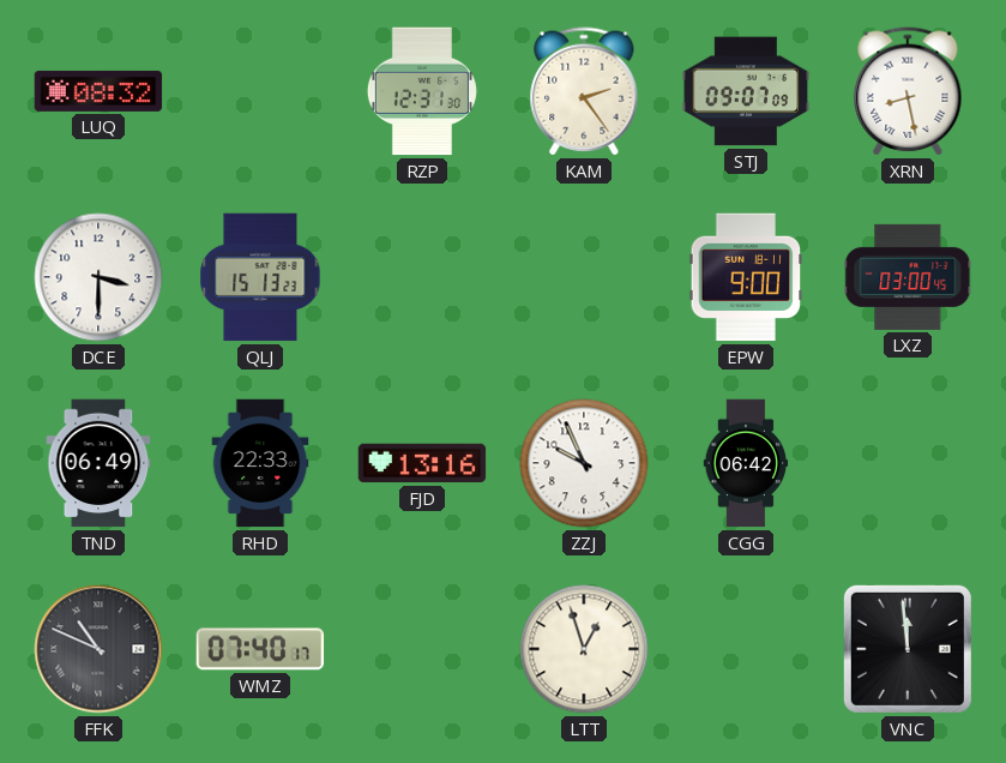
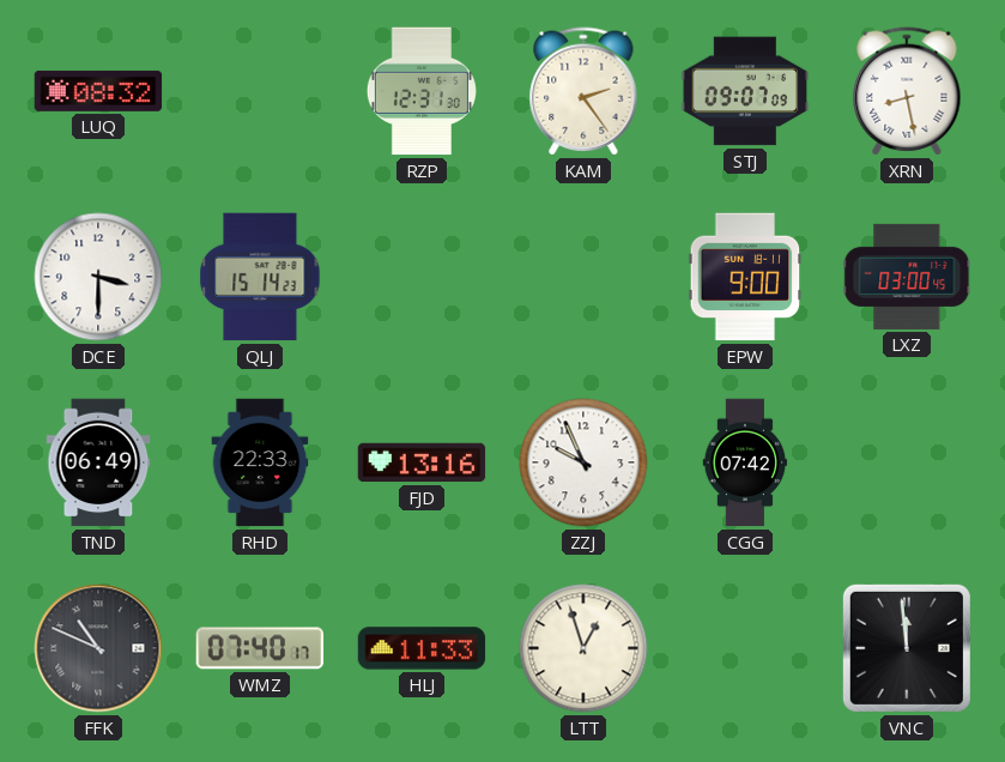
QLJ: 15:13 -> 15:14 (260, 277)
CGG: 06:42 -> 07:42 (745, 462)
HLJ: none -> 11:33 (422, 648)
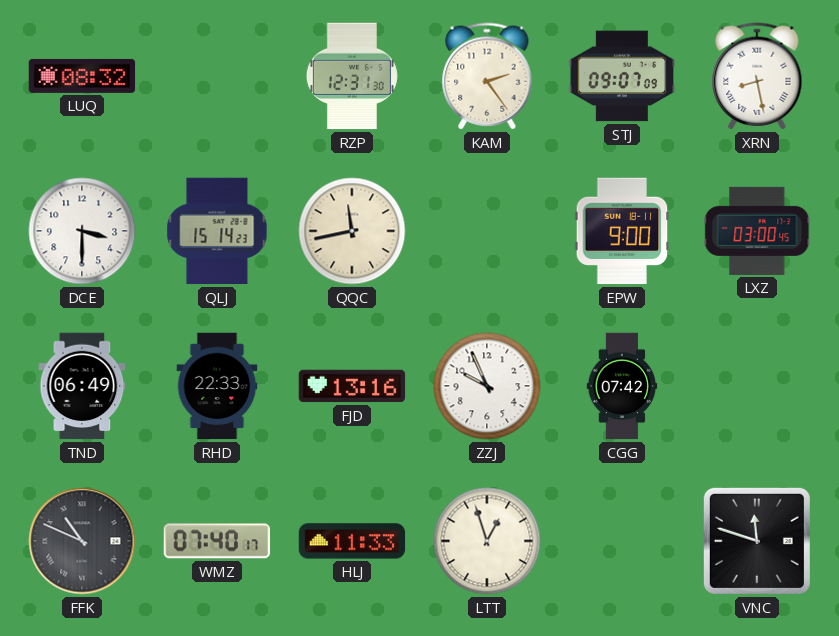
QQC: none -> 11:43 (352, 231)
VNC: 11:59 -> 11:48 (757, 541)
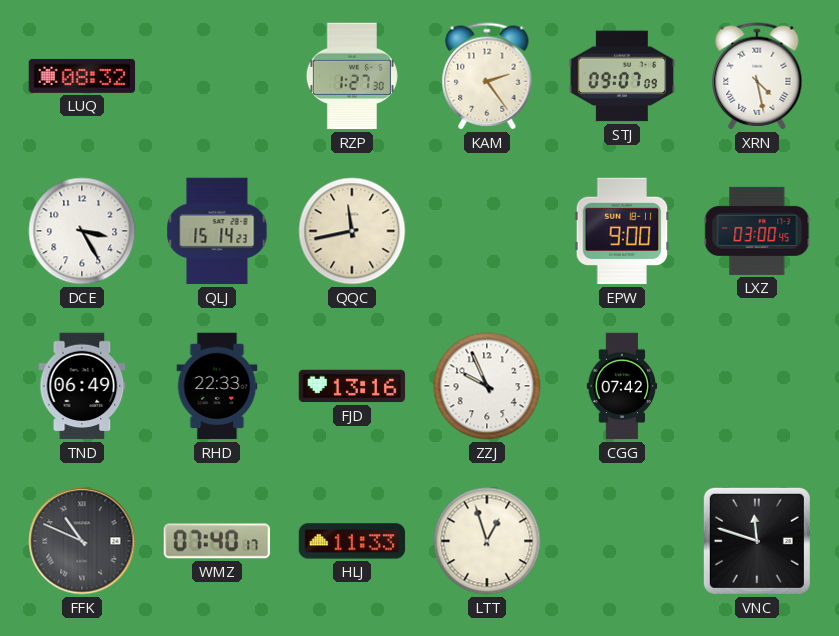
RZP: 12:31 -> 1:27 (352, 76)
XRN: 8:28 -> 4:28 (757, 76)
DCE: 3:30 -> 3:25 (82, 231)
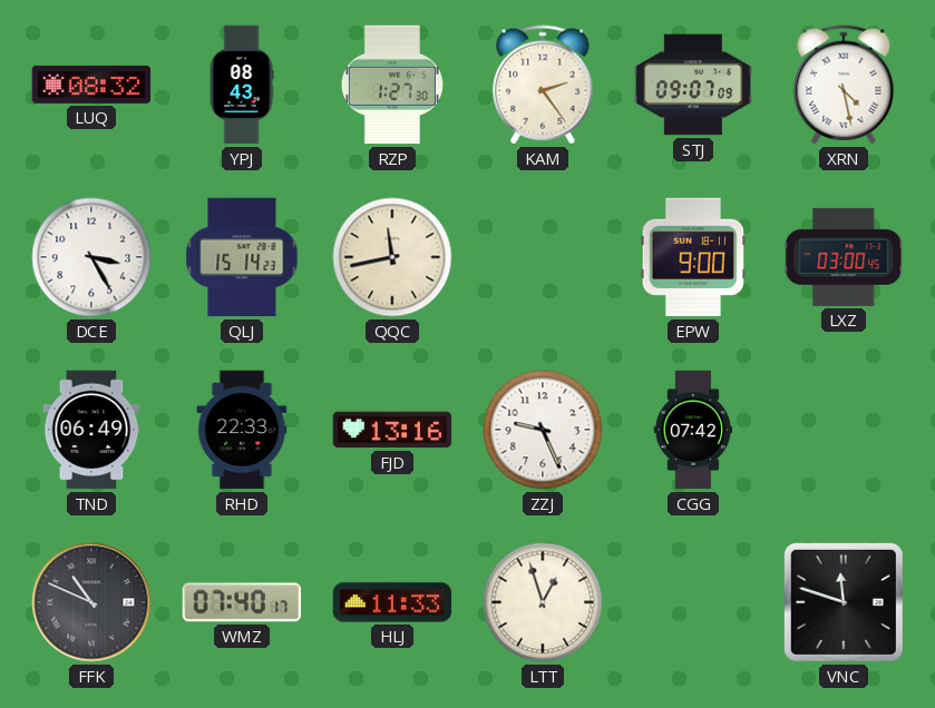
YPJ: none -> 08:43 (242, 85)
ZZJ: 9:56 -> 9:26 (543, 430)
